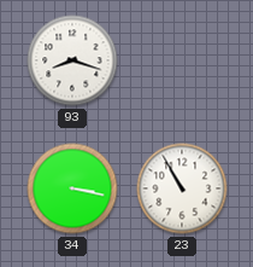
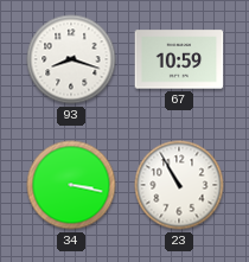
67: none -> 10:59 (179, 59)
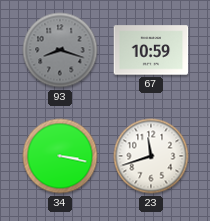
93 dial: white -> grey (60, 50)
23: 10:55 -> 11:42 (151, 156)
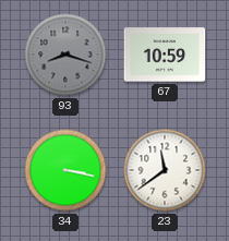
23: 11:42 -> 11:39 (165, 170)
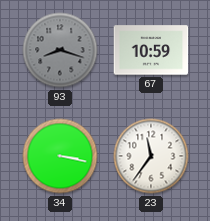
23: 11:39 -> 11:36 (151, 156)
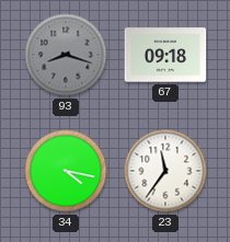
67: 10:59 -> 09:18 (165, 55)
34: 3:17 -> 4:17 (66, 171)
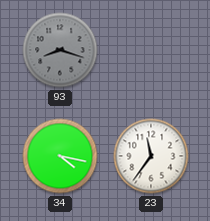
67: 09:18 -> none (165, 55)
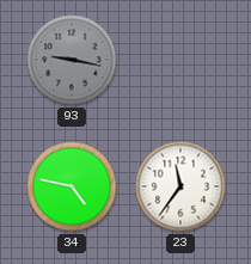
93: 8:18 -> 9:17 (72, 60)
34: 4:17 -> 4:47 (72, 186)
